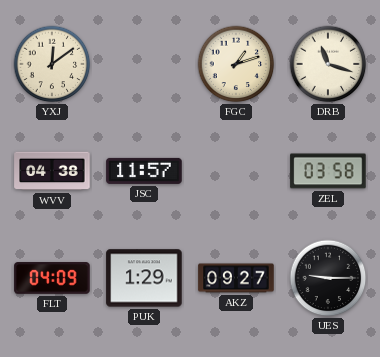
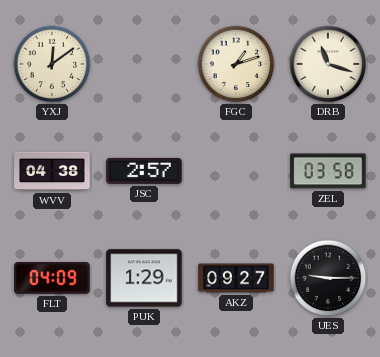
JSC: 11:57 -> 2:57 (144, 171)
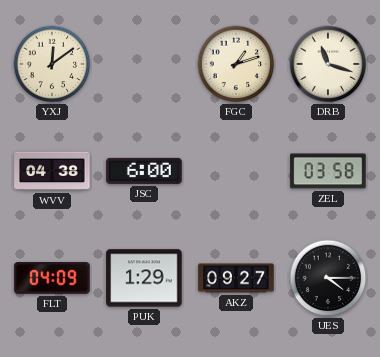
JSC: 2:57 -> 6:00 (144, 171)
UES: 9:15 -> 4:15 (328, 278)
